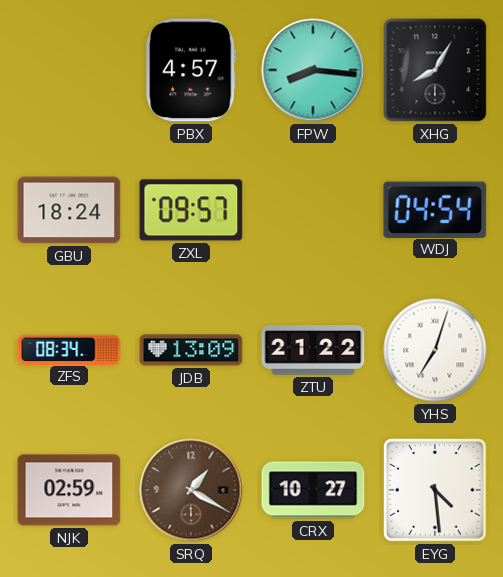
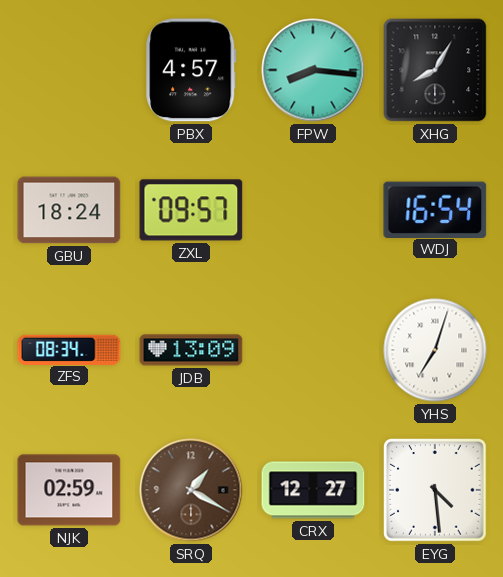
WDJ: 04:54 -> 16:54 (435, 209)
ZTU: 21:22 -> none (313, 350)
CRX: 10:27 -> 12:27 (313, 490)
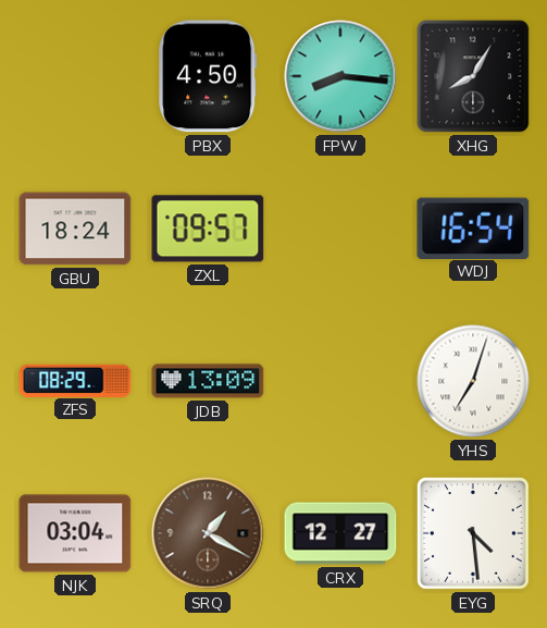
PBX: 4:57 -> 4:50 (208, 76)
ZFS: 08:34 -> 08:29 (75, 380)
NJK: 02:59 -> 03:04 (75, 533)
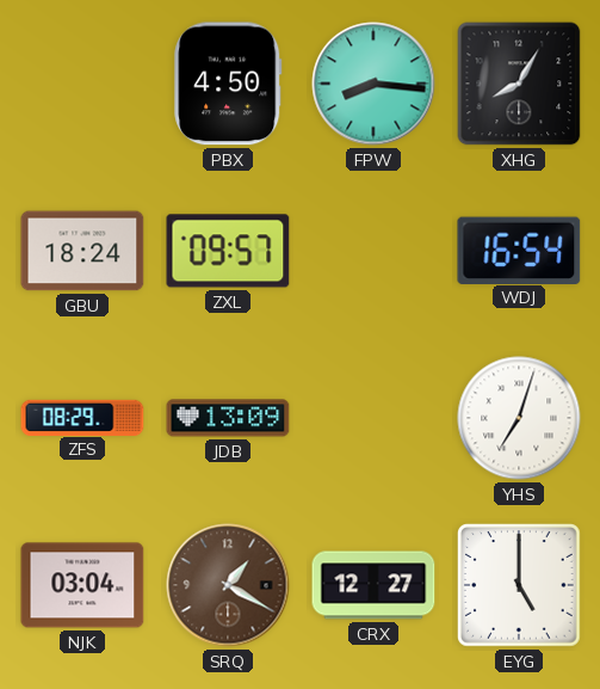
EYG: 4:29 -> 5:00 (520, 586)
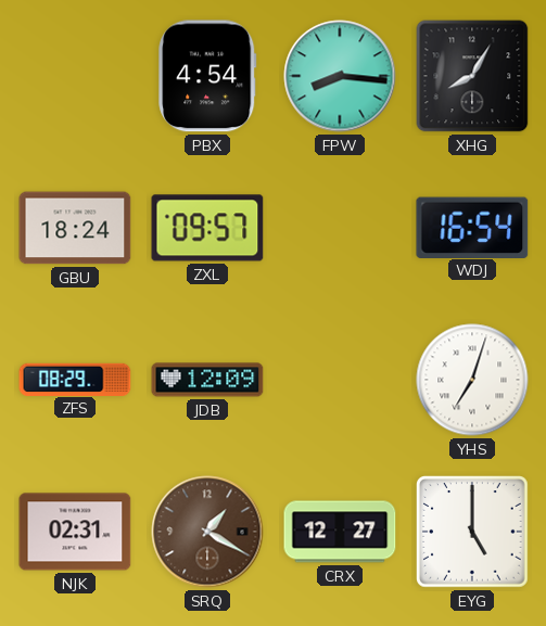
PBX: 4:50 -> 4:54 (207, 76)
JDB: 13:09 -> 12:09 (207, 380)
NJK: 03:04 -> 02:31 (75, 532)
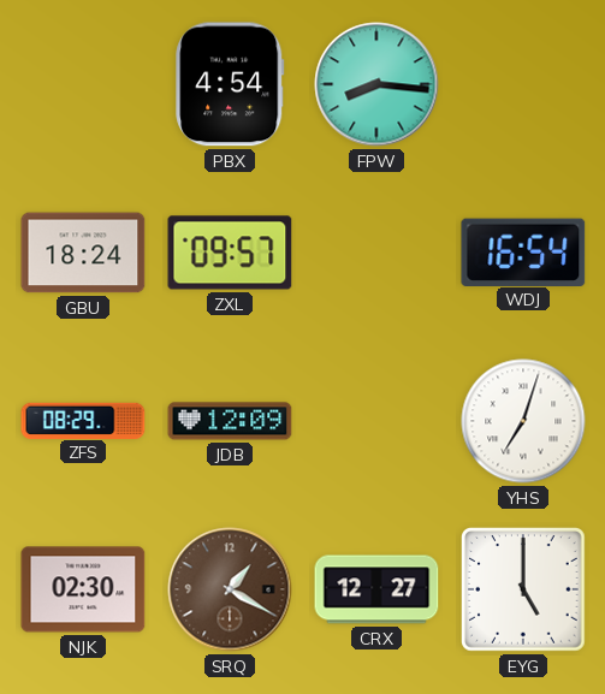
XHG: 8:05 -> none (472, 76)
NJK: 02:31 -> 02:30 (83, 589)
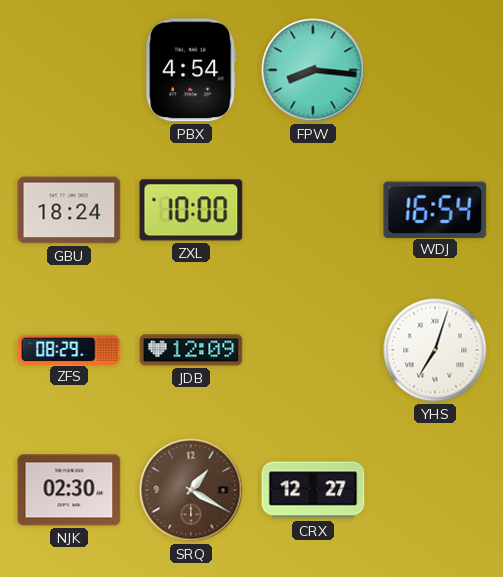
ZXL: 09:57 -> 10:00 (191, 210)
EYG: 5:00 -> none (524, 591)
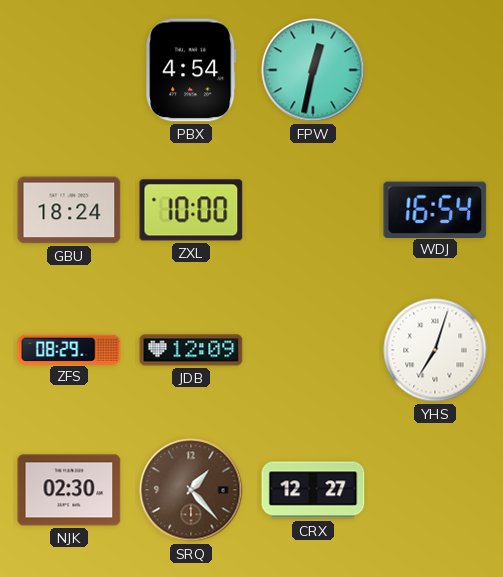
FPW: 8:16 -> 12:32 (313, 70)
SRQ: 1:20 -> 1:23 (191, 490)
